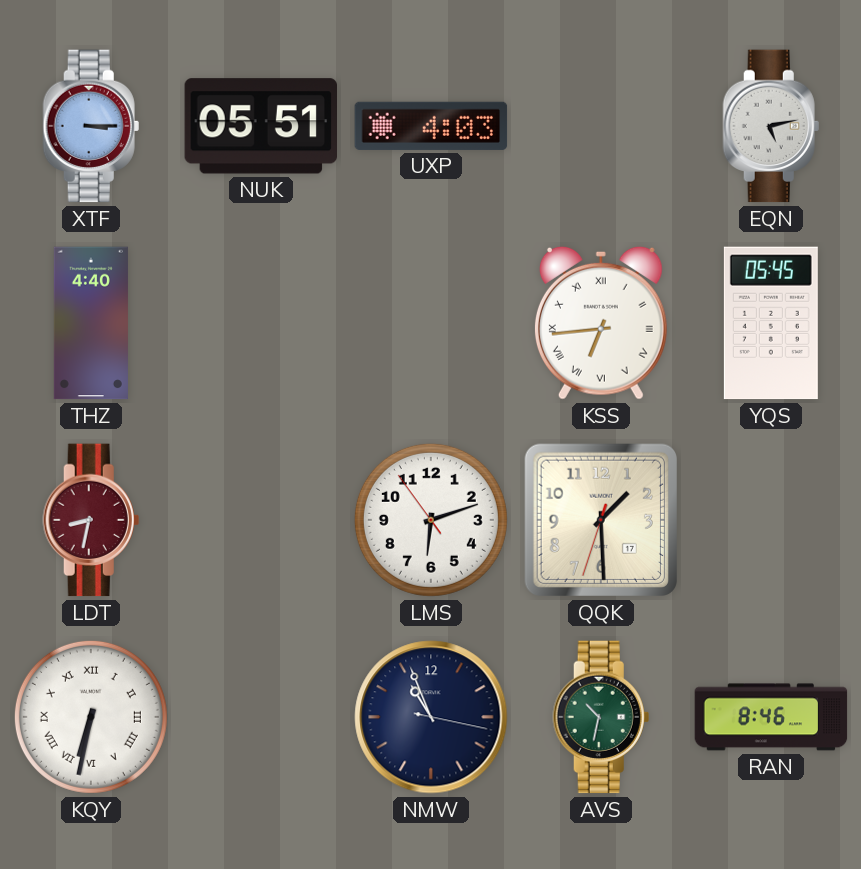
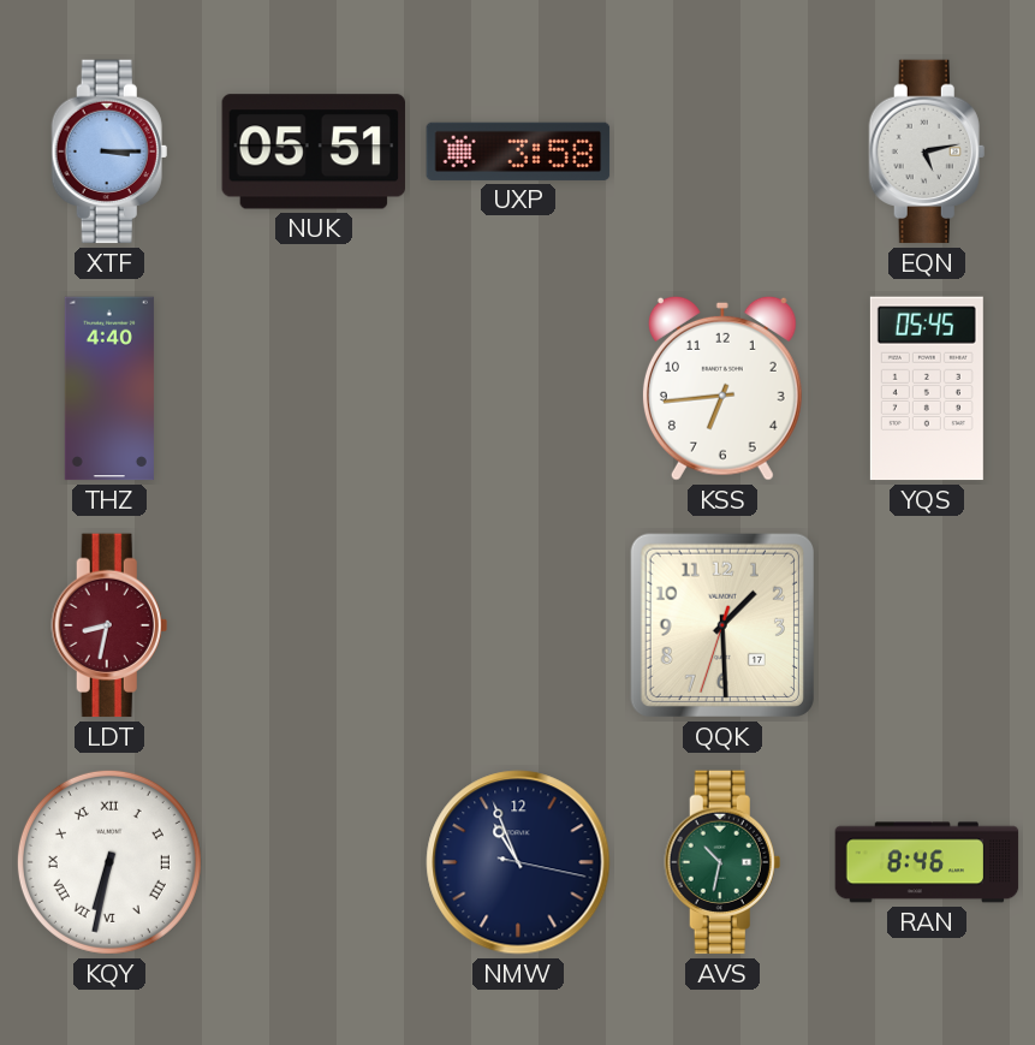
UXP: 4:03 -> 3:58 (518, 152)
KSS numerals: Roman -> Arabic (722, 388)
LMS: 6:11 -> none (431, 520)
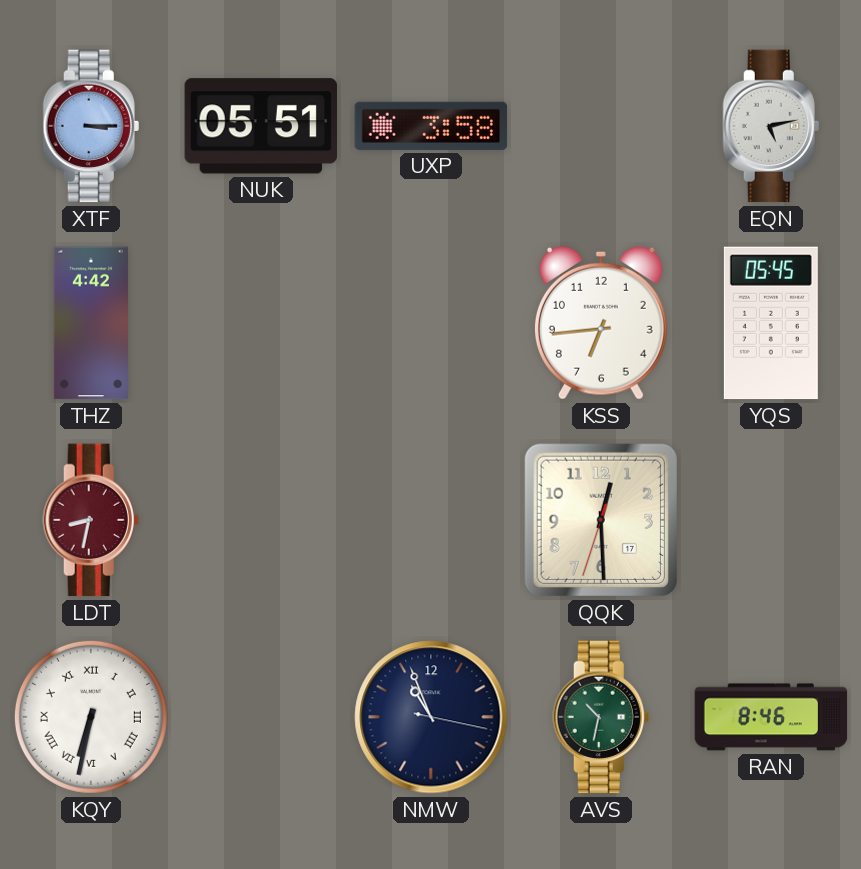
THZ: 4:40 -> 4:42 (91, 323)
QQK: 1:29 -> 12:29 (601, 520)
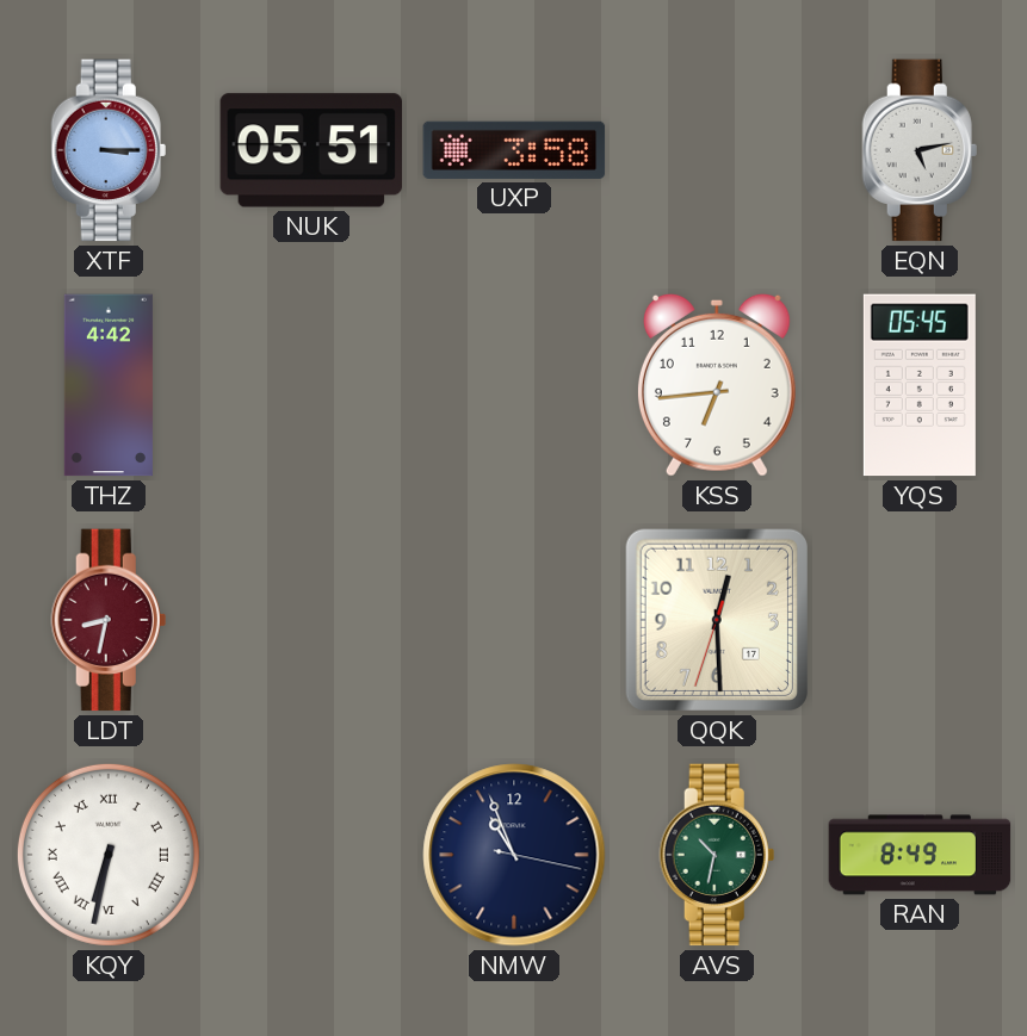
RAN: 8:46 -> 8:49 (920, 855)
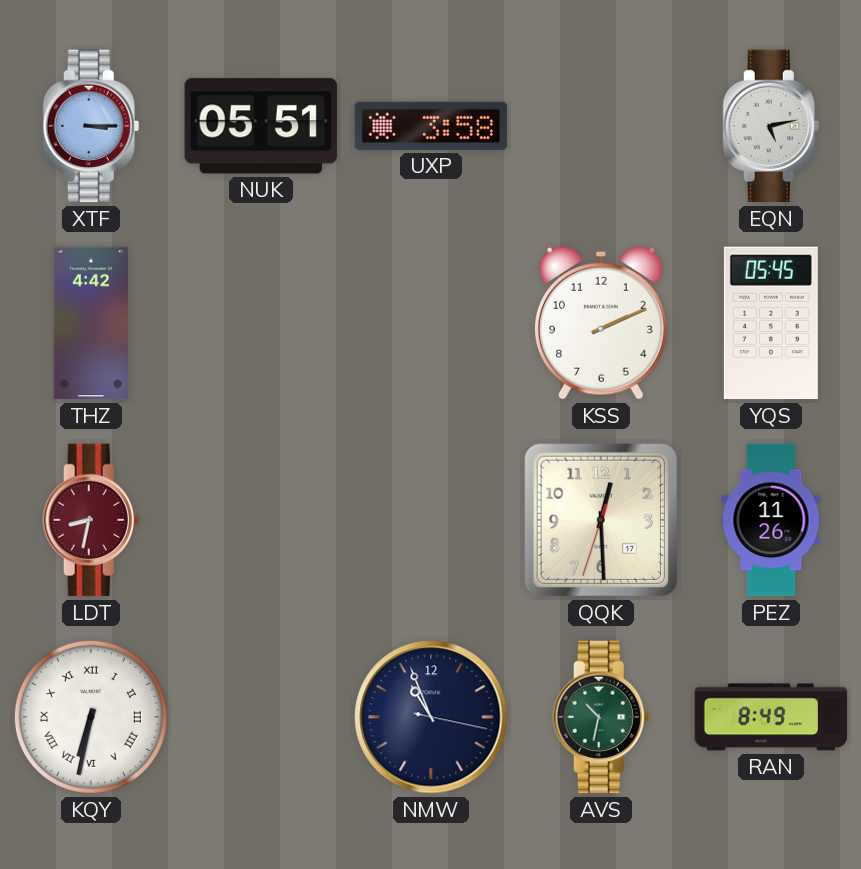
KSS: 6:44 -> 2:11 (601, 323)
PEZ: none -> 11:26 (771, 520)
